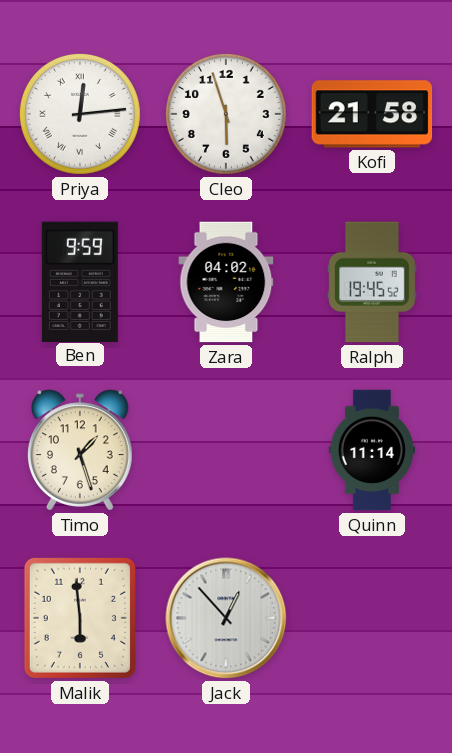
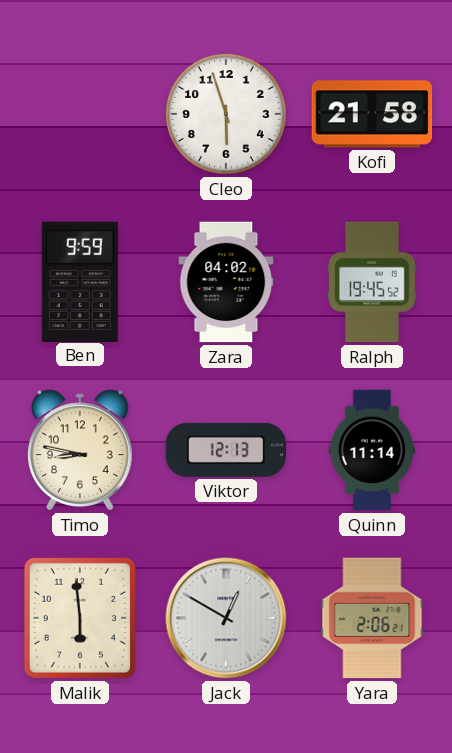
Priya: 12:14 -> none (80, 114)
Timo: 1:27 -> 8:47 (80, 450)
Viktor: none -> 12:13 (226, 450)
Jack: 12:53 -> 12:50 (226, 618)
Yara: none -> 2:06 (372, 618)
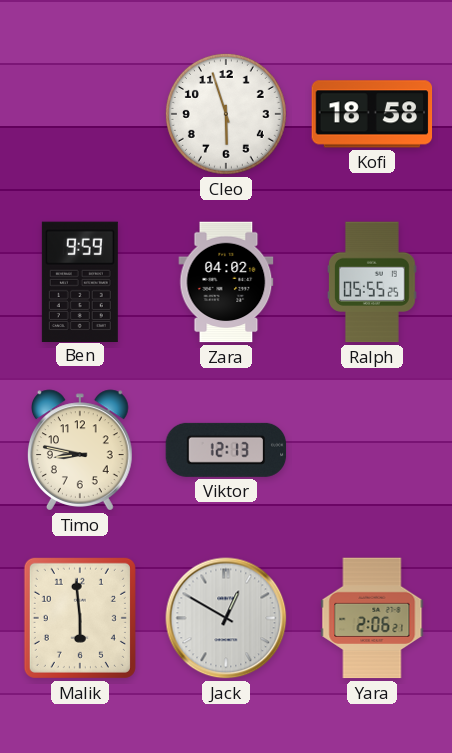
Kofi: 21:58 -> 18:58 (372, 114)
Ralph: 19:45 -> 05:55 (372, 282)
Quinn: 11:14 -> none (371, 450)
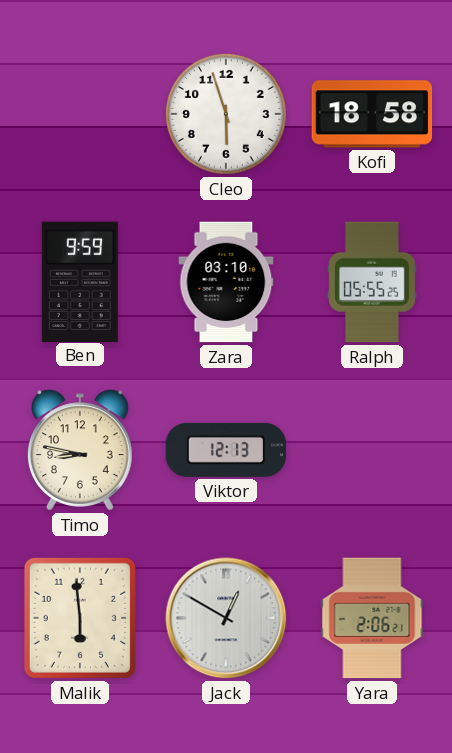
Zara: 04:02 -> 03:10 (226, 282)
